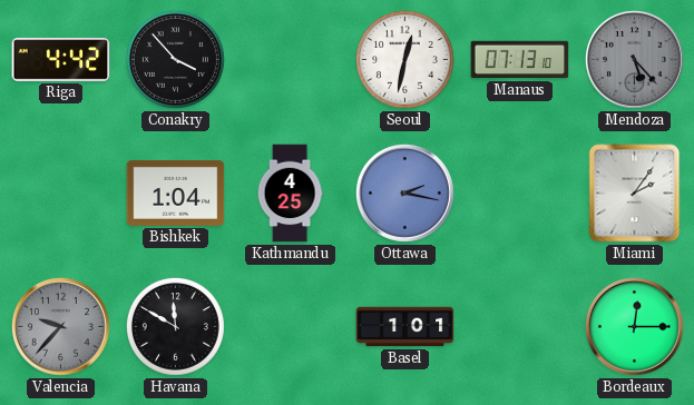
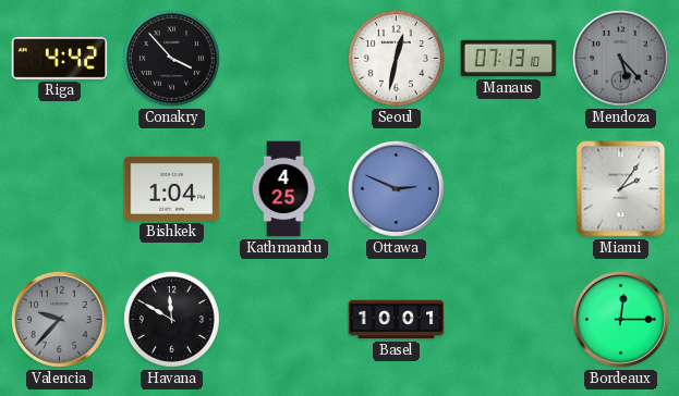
Ottawa: 2:17 -> 2:49 (397, 189)
Basel: 1:01 -> 10:01 (397, 320)
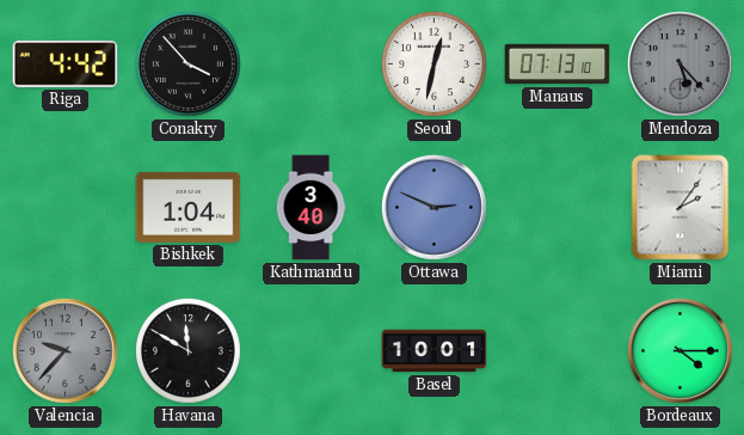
Kathmandu: 4:25 -> 3:40 (310, 208)
Bordeaux: 12:15 -> 4:15 (681, 351)
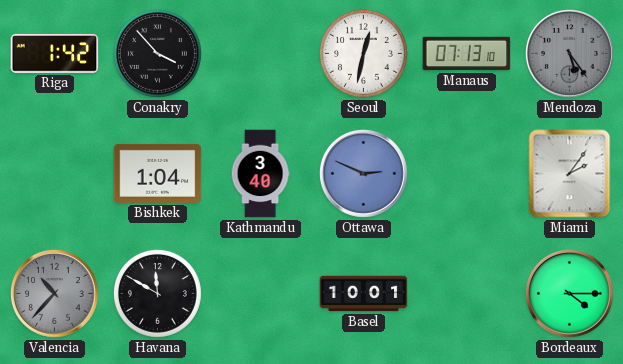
Riga: 4:42 -> 1:42 (55, 54)
Mendoza: 5:23 -> 5:24 (570, 54)
Valencia: 9:37 -> 10:37 (55, 294)
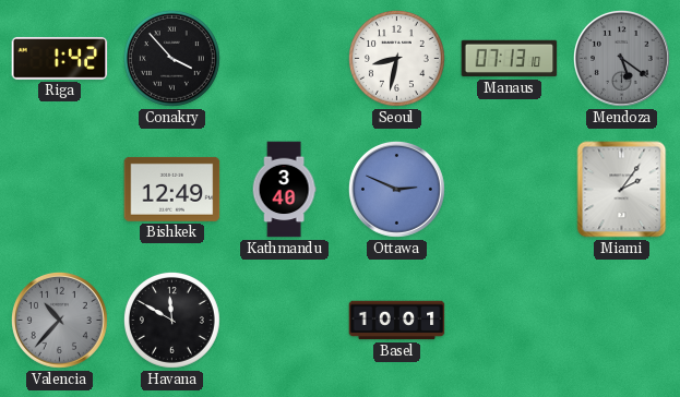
Seoul: 12:32 -> 8:32 (396, 58)
Mendoza: 5:24 -> 5:21 (622, 59)
Bishkek: 1:04 -> 12:49 (172, 189)
Bordeaux: 4:15 -> none (570, 294)
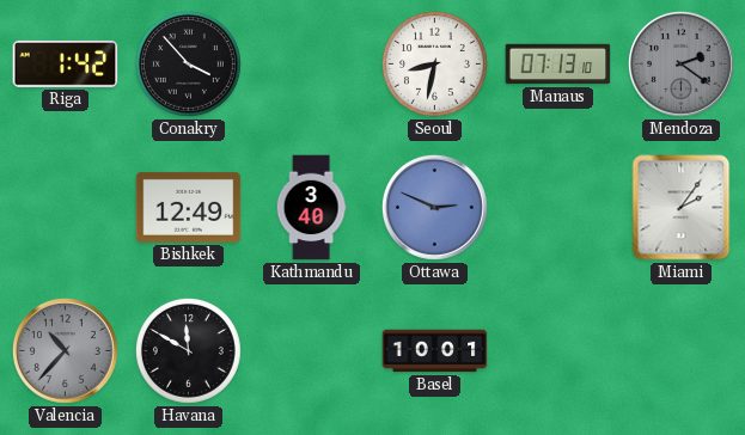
Mendoza: 5:21 -> 2:21 (682, 65)
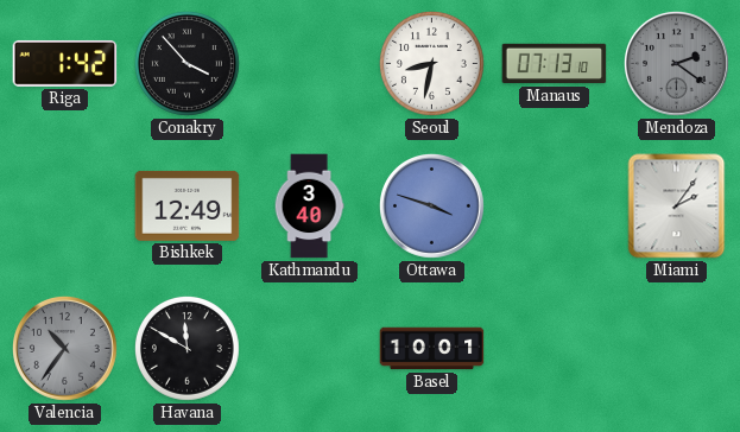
Ottawa: 2:49 -> 3:48 (432, 207)
Valencia: 10:37 -> 10:36 (65, 349)
